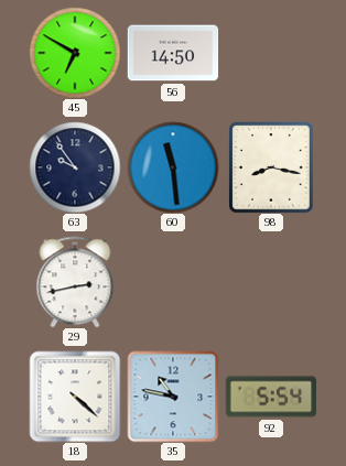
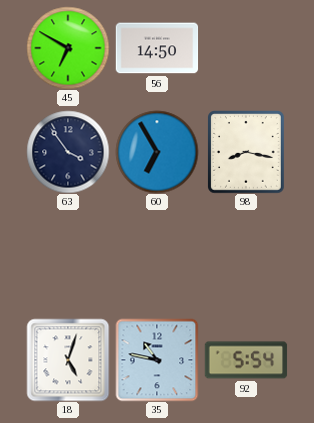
63: 9:54 -> 3:54 (68, 152)
60: 11:29 -> 6:55 (157, 152)
29: 2:43 -> none (75, 282)
18: 4:22 -> 5:03 (68, 360)
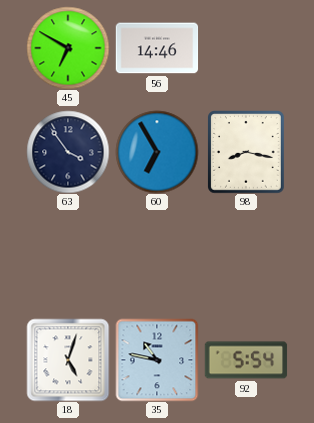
56: 14:50 -> 14:46 (157, 48)
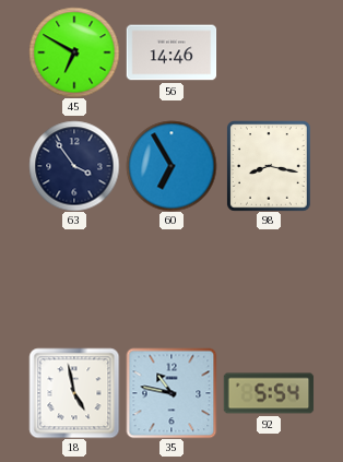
18: 5:03 -> 4:58 (74, 393)
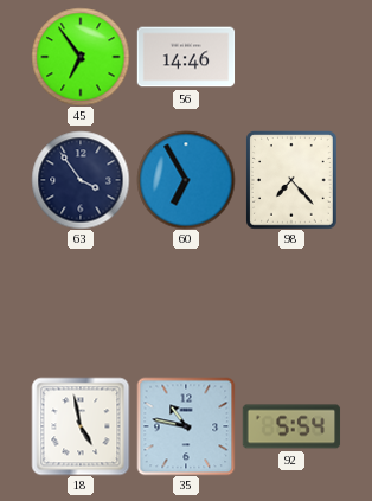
45: 6:50 -> 6:54 (81, 57)
98: 8:17 -> 7:23 (293, 180)
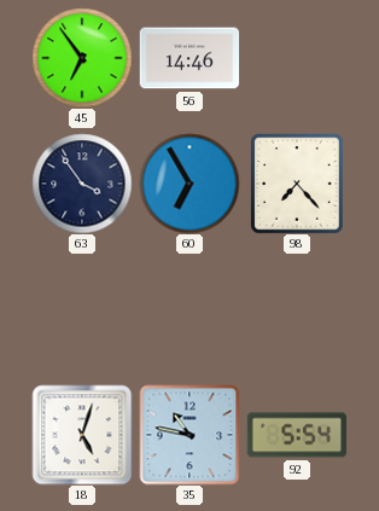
18: 4:58 -> 5:03 (82, 435)
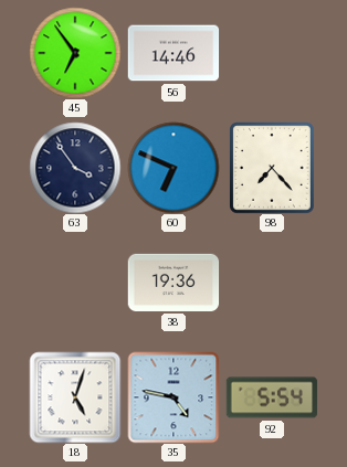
60: 6:55 -> 6:49 (173, 168)
38: none -> 19:36 (173, 283)
35: 10:47 -> 4:47 (173, 397)
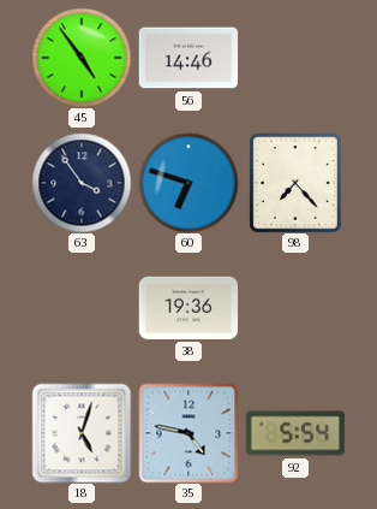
45: 6:54 -> 4:54 (82, 58)
60: 6:49 -> 6:48 (188, 183)
